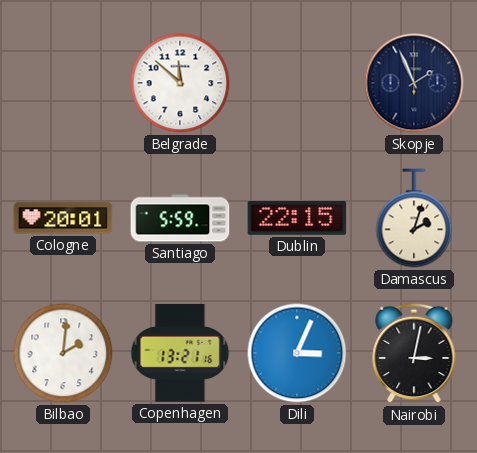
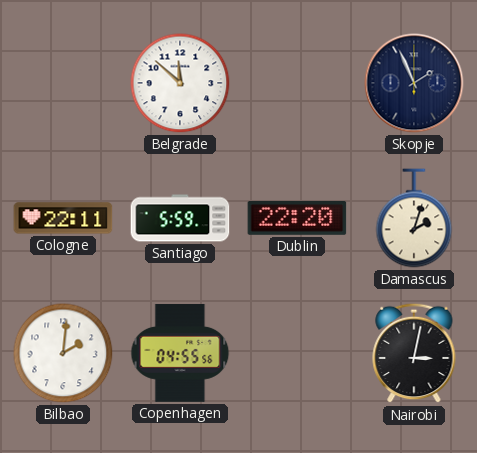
Cologne: 20:01 -> 22:11 (63, 218)
Dublin: 22:15 -> 22:20 (297, 219)
Copenhagen: 13:21 -> 04:55 (180, 353)
Dili: 3:04 -> none (297, 353)
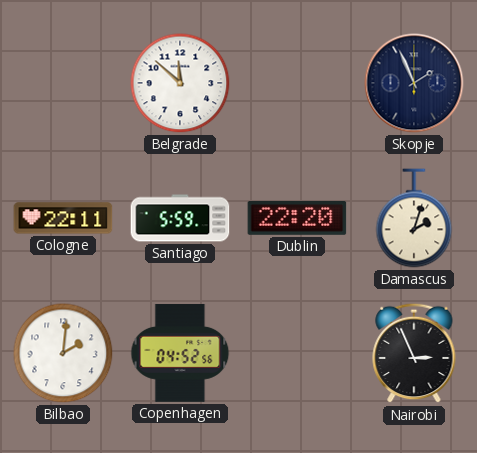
Copenhagen: 04:55 -> 04:52 (180, 353)
Nairobi: 3:02 -> 2:56 (414, 353)
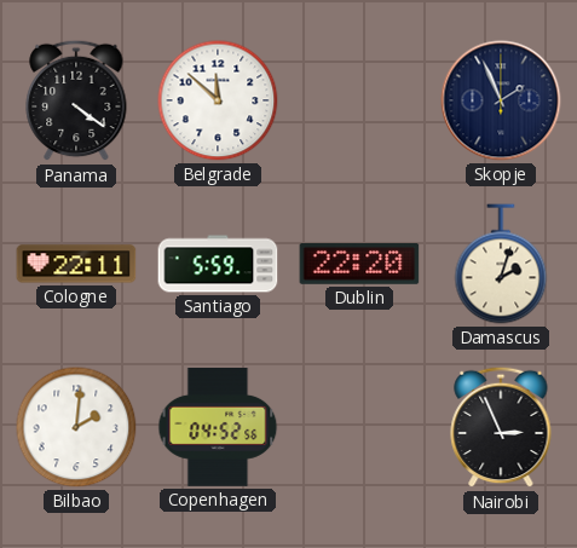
Panama: none -> 4:21 (76, 100)
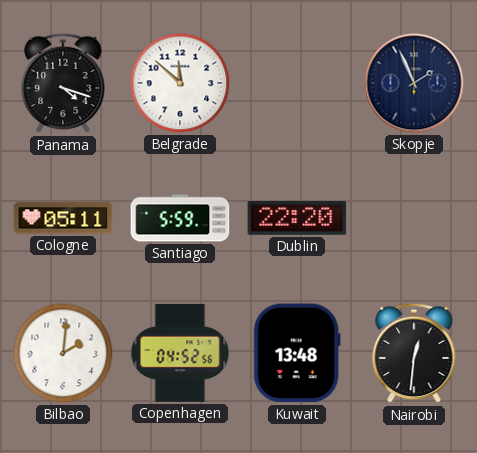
Panama: 4:21 -> 4:18 (63, 83)
Cologne: 22:11 -> 05:11 (63, 218)
Damascus: 2:03 -> none (501, 264)
Kuwait: none -> 13:48 (297, 353)
Nairobi: 2:56 -> 12:31 (414, 353)
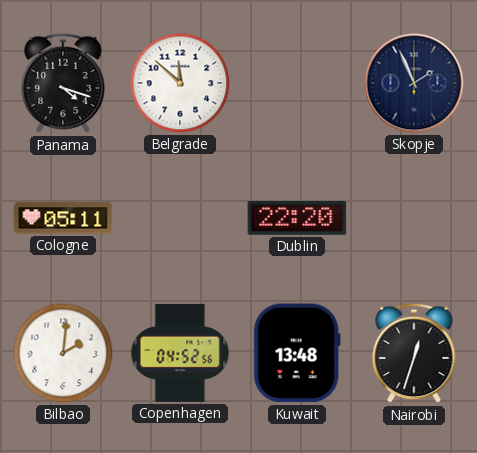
Santiago: 5:59 -> none (180, 218)
Nairobi: 12:31 -> 12:33 (414, 353)
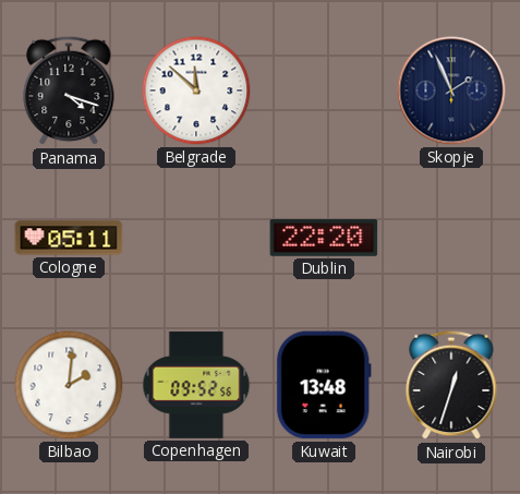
Copenhagen: 04:52 -> 09:52 (196, 385)
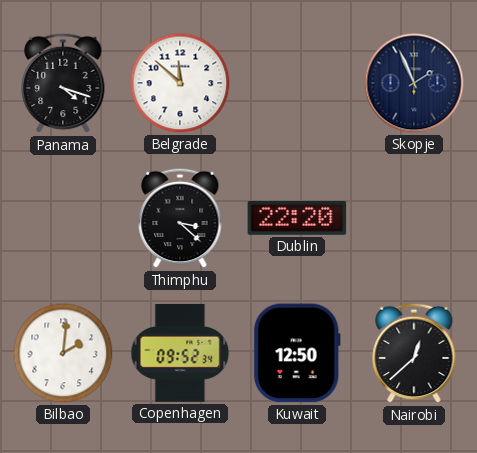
Cologne: 05:11 -> none (69, 238)
Thimphu: none -> 3:22 (180, 218)
Copenhagen: 09:52:56 -> 09:52:34 (180, 353)
Kuwait: 13:48 -> 12:50 (297, 353)
Nairobi: 12:33 -> 12:38 (414, 353)
